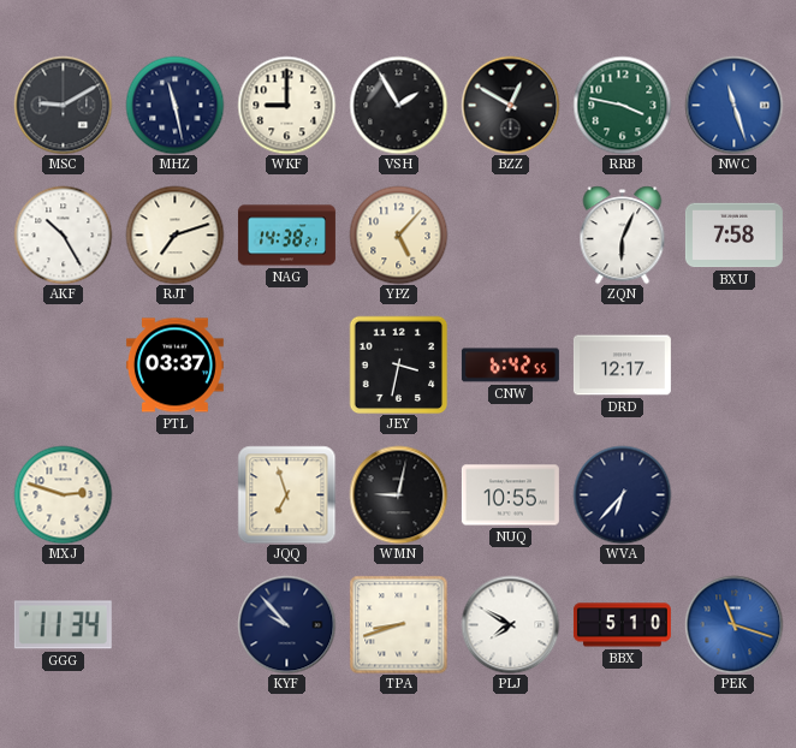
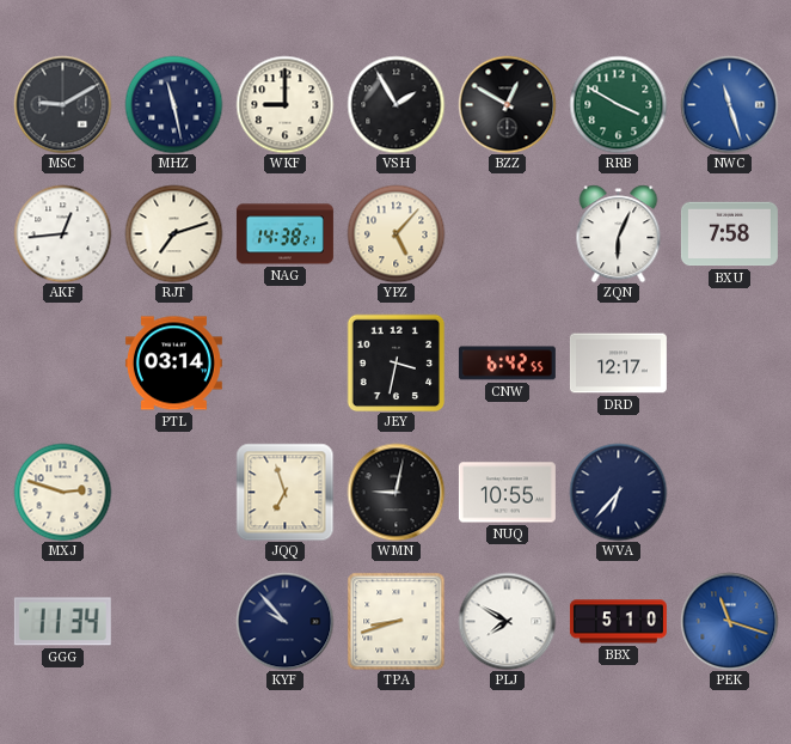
RRB: 3:47 -> 3:50 (618, 104)
AKF: 10:25 -> 12:44 (62, 233)
PTL: 03:37 -> 03:14 (173, 364)
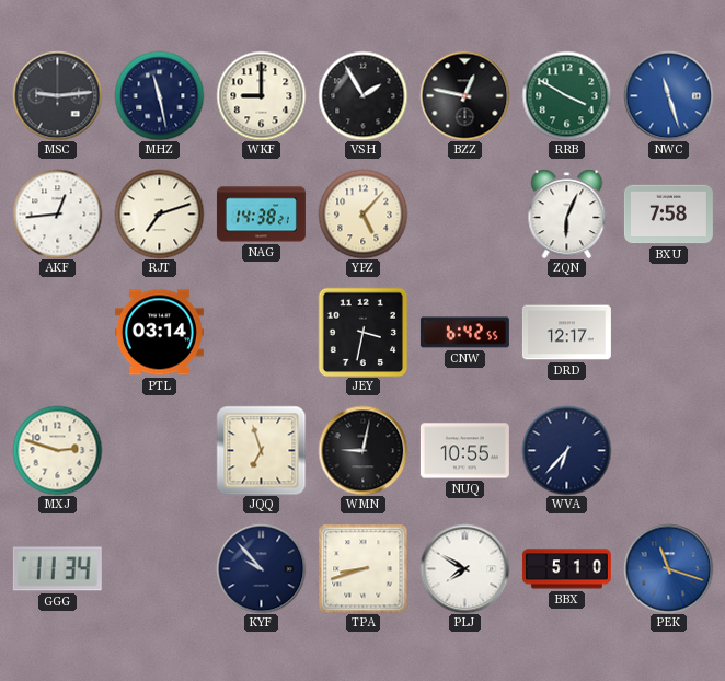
MSC: 9:10 -> 9:14 (57, 95)
BZZ: 12:50 -> 12:47 (464, 95)
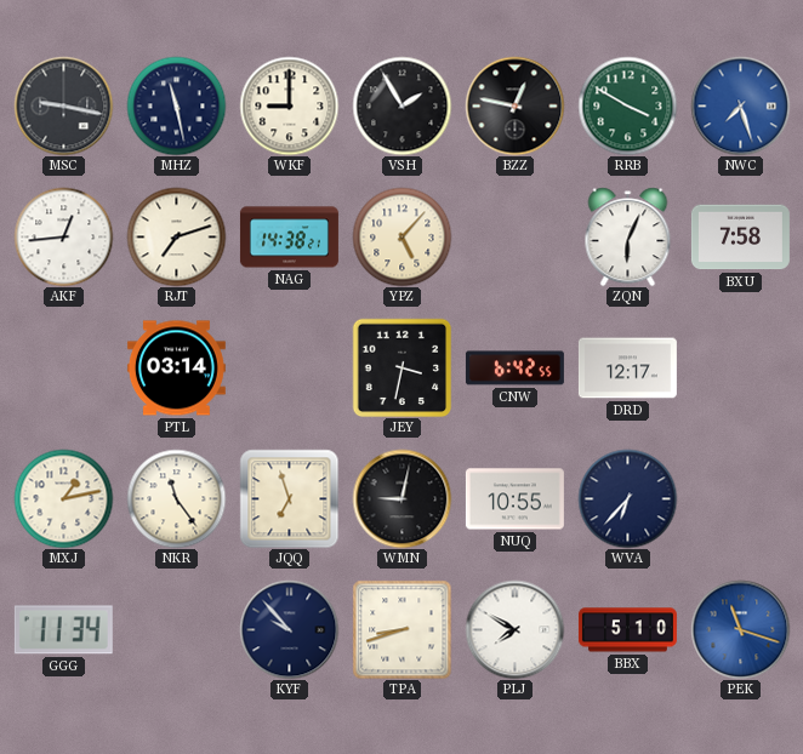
MSC: 9:14 -> 9:17 (63, 105)
NWC: 11:27 -> 7:27 (740, 105)
MXJ: 2:48 -> 1:13 (63, 498)
NKR: none -> 11:24 (176, 498)
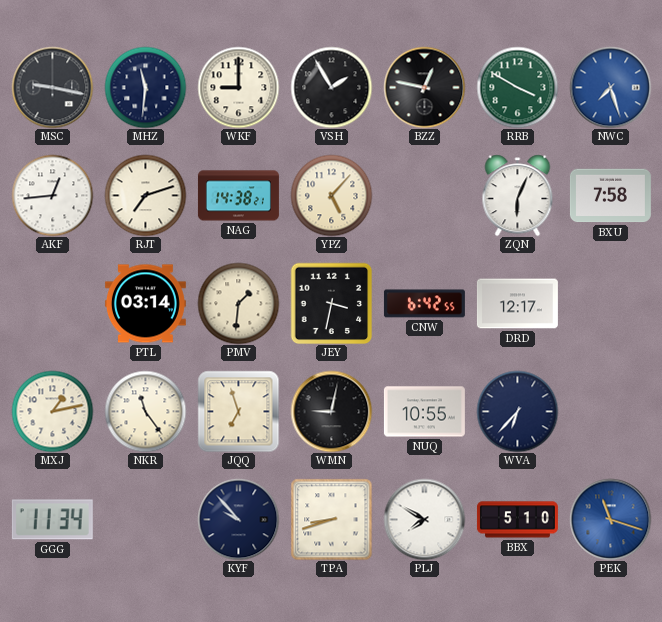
MHZ: 11:28 -> 11:31 (145, 87)
PMV: none -> 1:31 (238, 303)
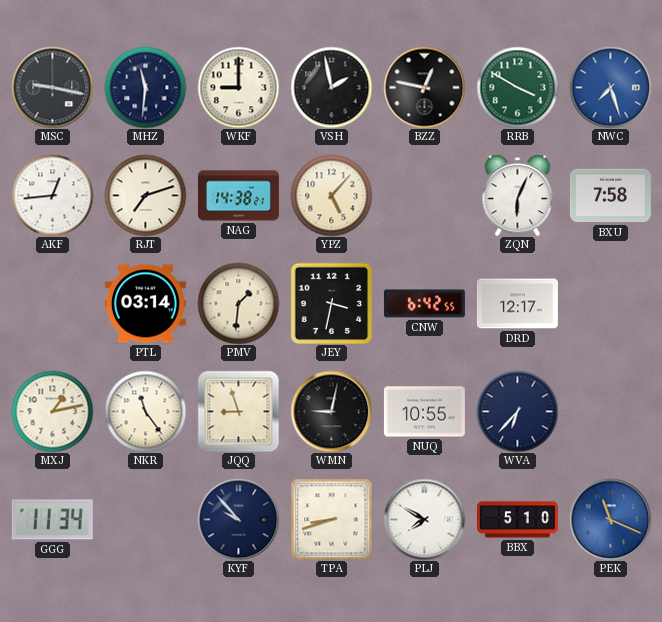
VSH: 1:55 -> 1:58 (331, 87)
JQQ: 6:57 -> 8:57 (238, 411)
PEK: 11:18 -> 11:19 (610, 519)
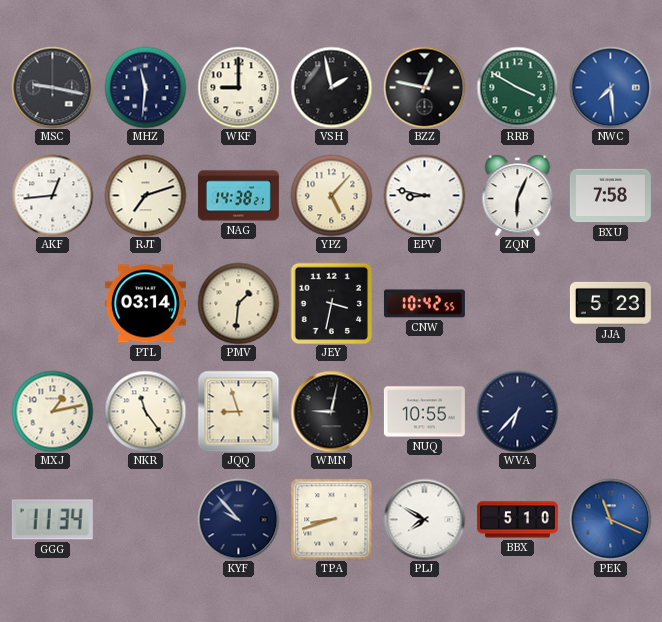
NWC: 7:27 -> 7:29 (610, 87)
EPV: none -> 8:47 (424, 195)
CNW: 6:42 -> 10:42 (424, 304)
DRD: 12:17 -> none (517, 304)
JJA: none -> 5:23 (610, 303)
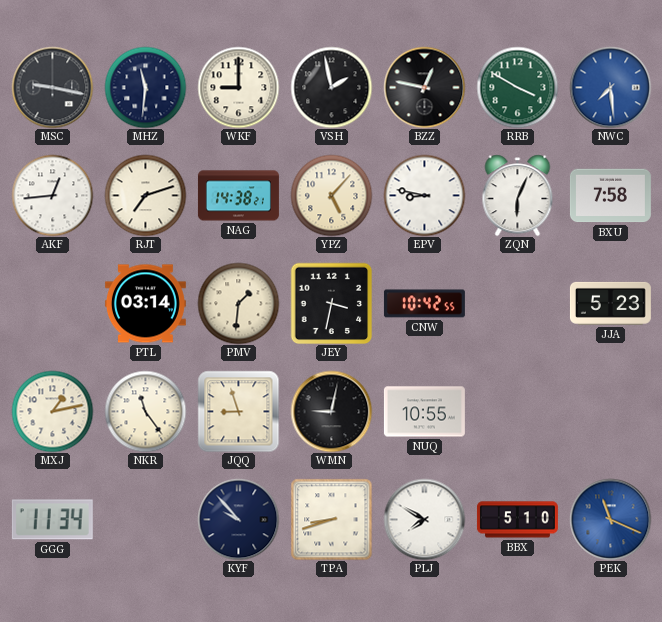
WVA: 6:37 -> none (517, 411)
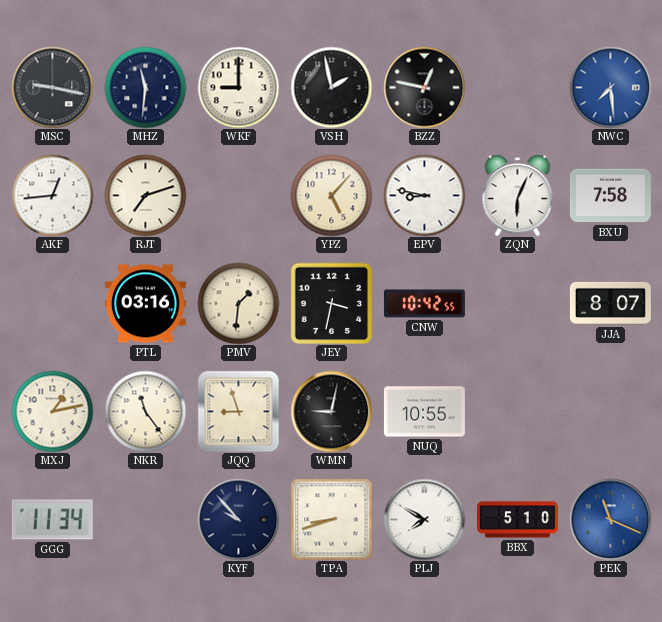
RRB: 3:50 -> none (517, 87)
NAG: 14:38 -> none (238, 196)
PTL: 03:14 -> 03:16 (145, 304)
JJA: 5:23 -> 8:07 (610, 303)
